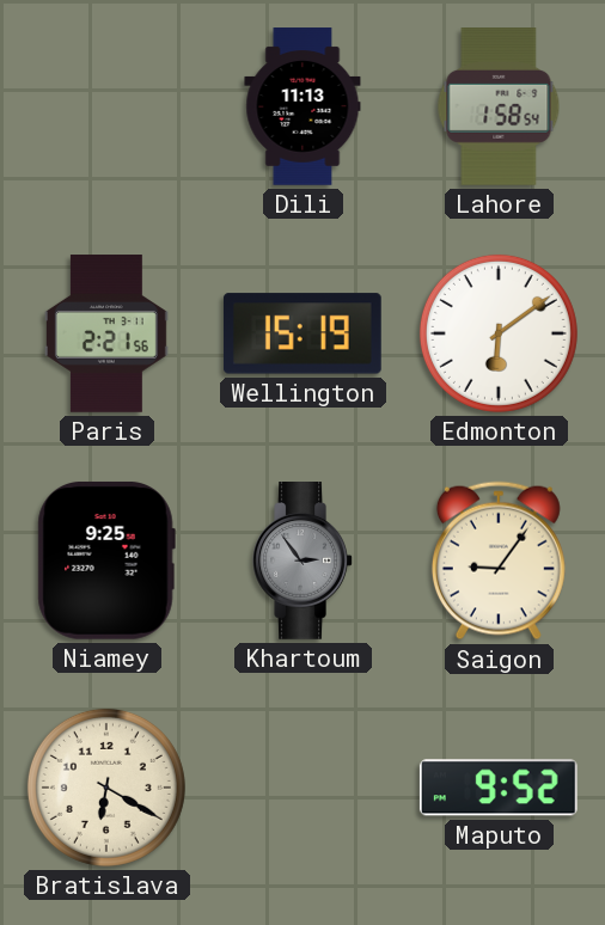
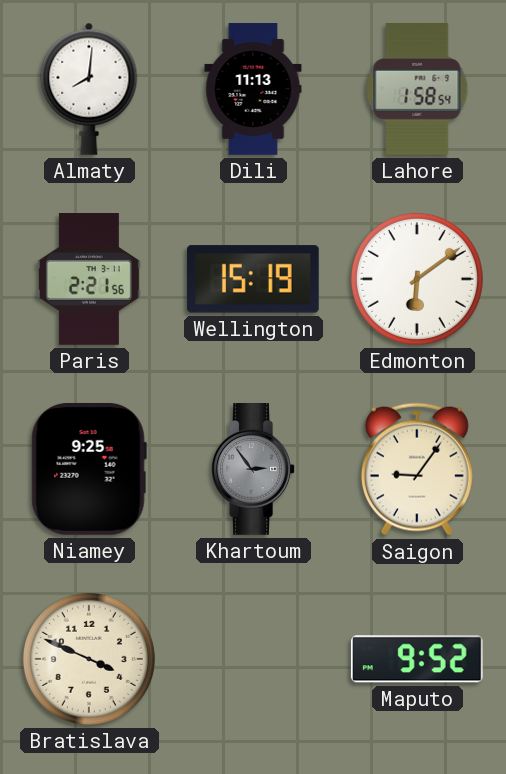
Almaty: none -> 8:01 (89, 89)
Bratislava: 6:20 -> 3:49 (89, 659)
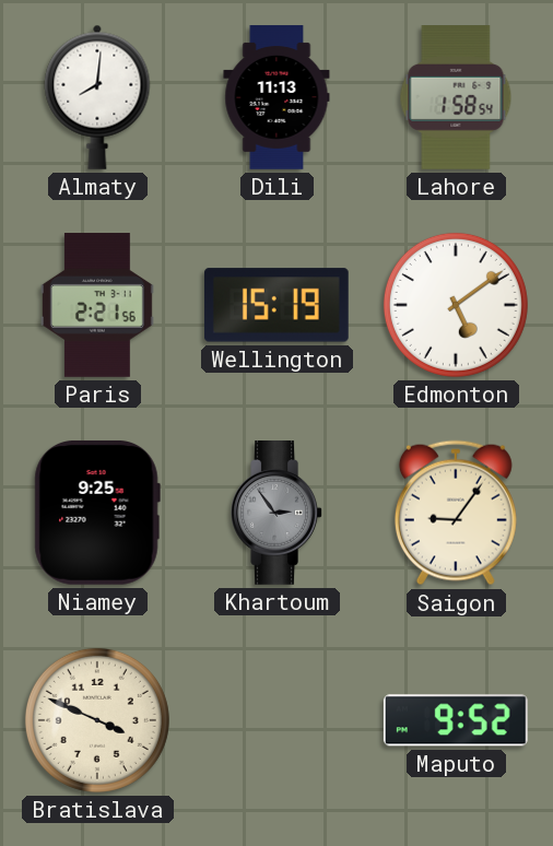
Edmonton: 6:09 -> 5:09 (456, 305)
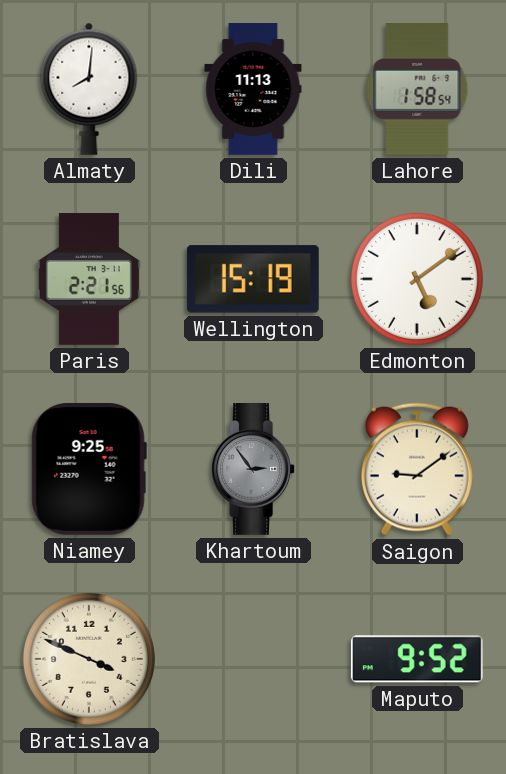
Saigon: 9:06 -> 9:09 (417, 469)
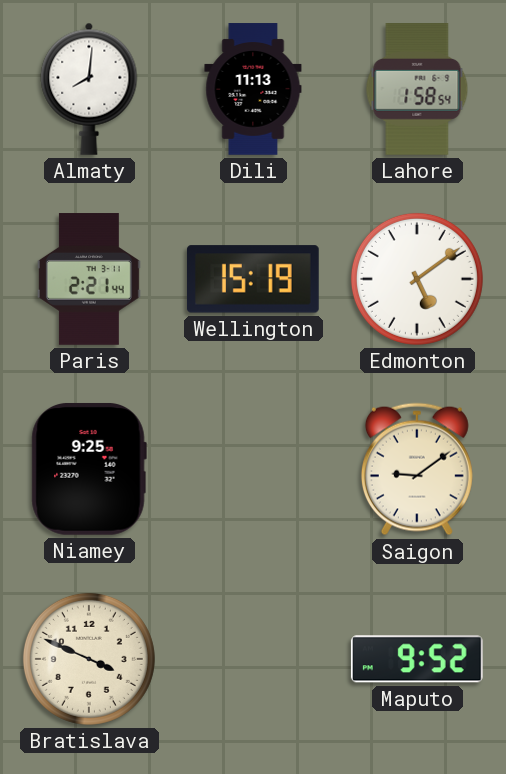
Paris: 2:21:56 -> 2:21:44 (89, 279)
Khartoum: 2:54 -> none (253, 470)
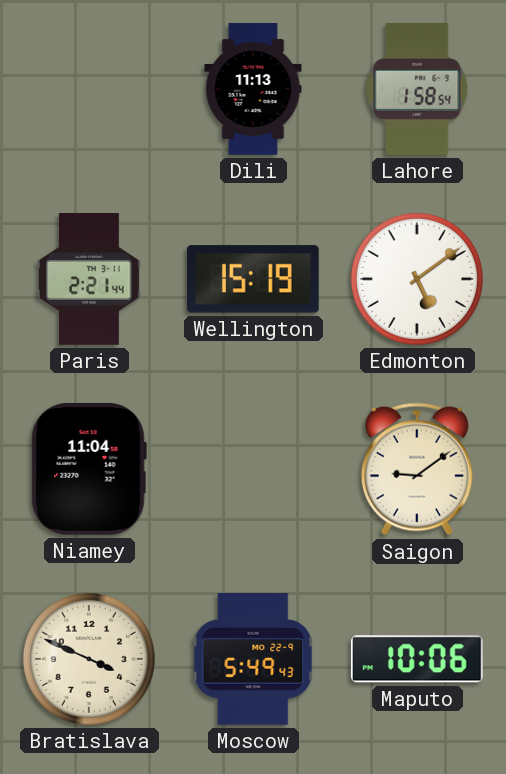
Almaty: 8:01 -> none (89, 89)
Niamey: 9:25 -> 11:04 (89, 469)
Moscow: none -> 5:49 (253, 659)
Maputo: 9:52 -> 10:06 (417, 659)
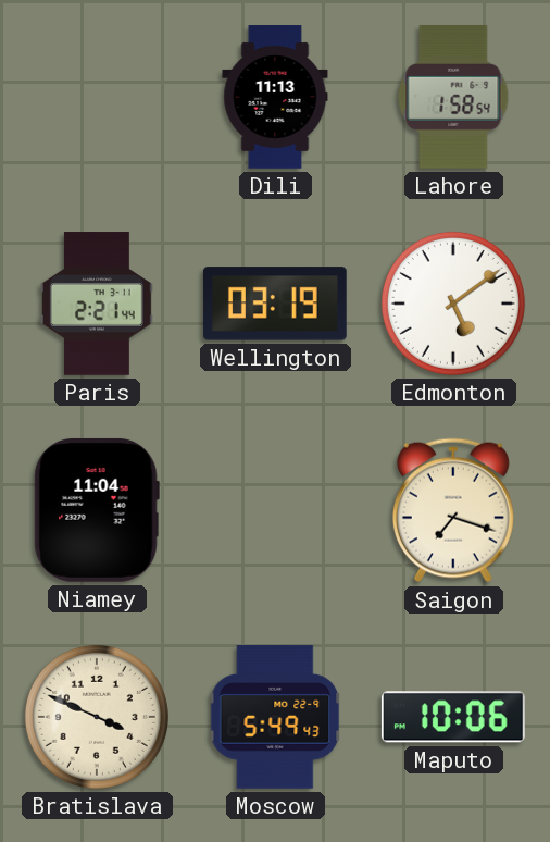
Wellington: 15:19 -> 03:19 (275, 304)
Saigon: 9:09 -> 7:18 (453, 510)
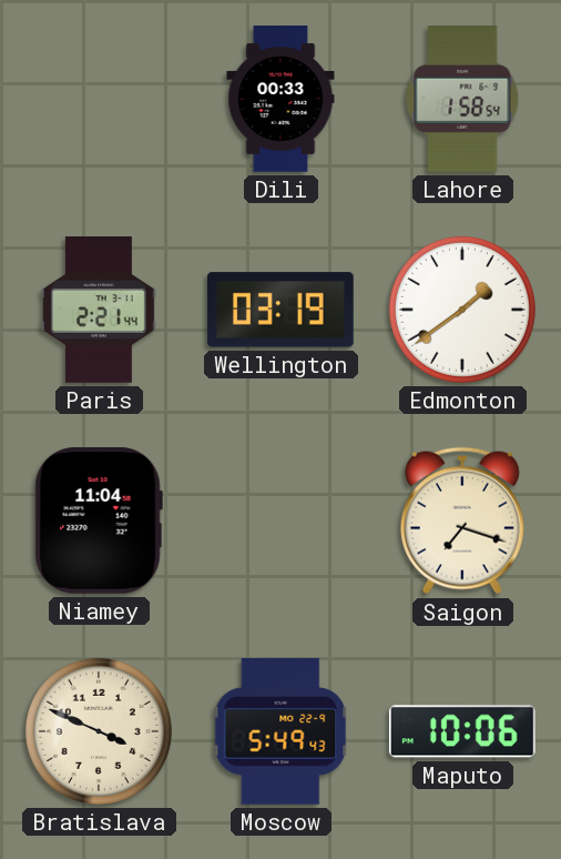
Dili: 11:13 -> 00:33 (280, 99)
Edmonton: 5:09 -> 1:39 (462, 310)
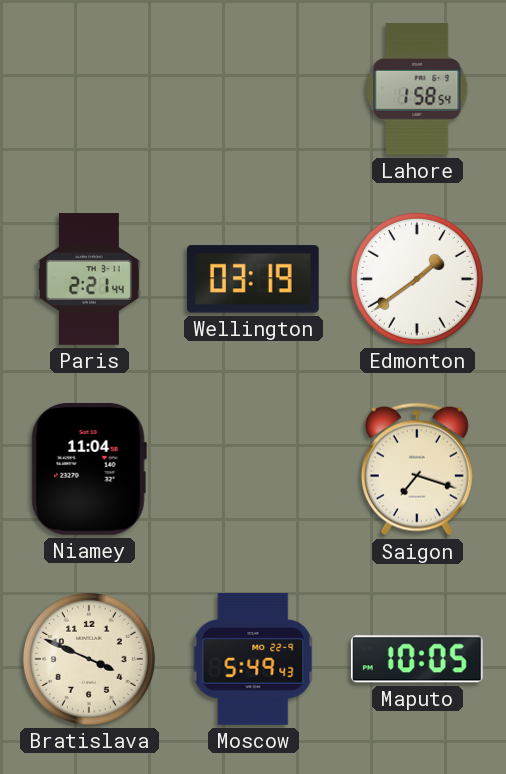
Dili: 00:33 -> none (280, 99)
Maputo: 10:06 -> 10:05 (417, 659)
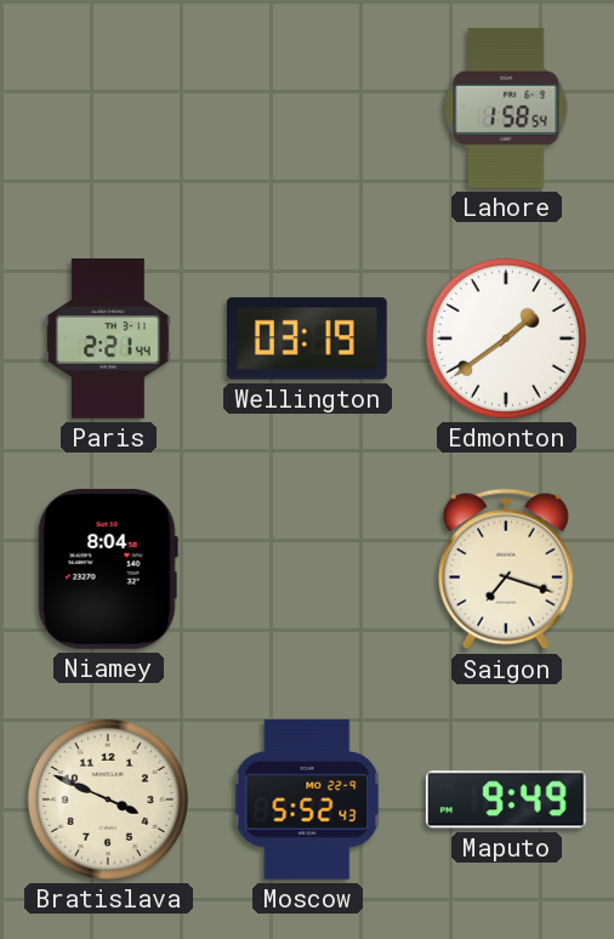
Niamey: 11:04 -> 8:04 (108, 569)
Moscow: 5:49 -> 5:52 (307, 799)
Maputo: 10:05 -> 9:49 (506, 799)
